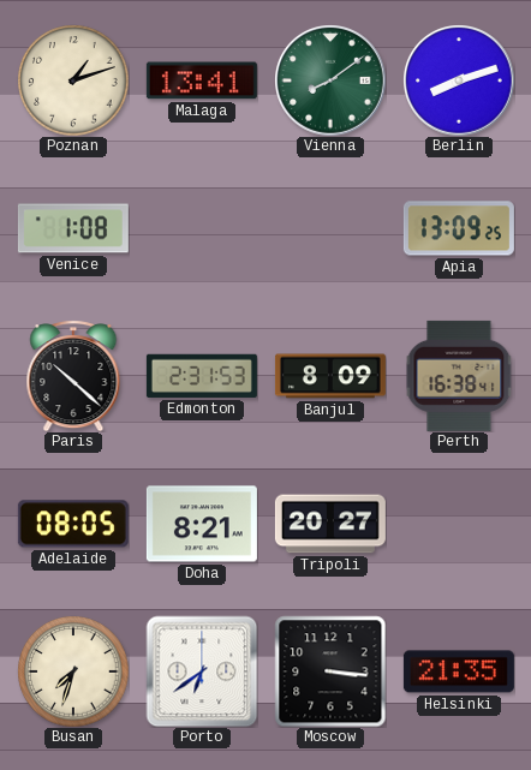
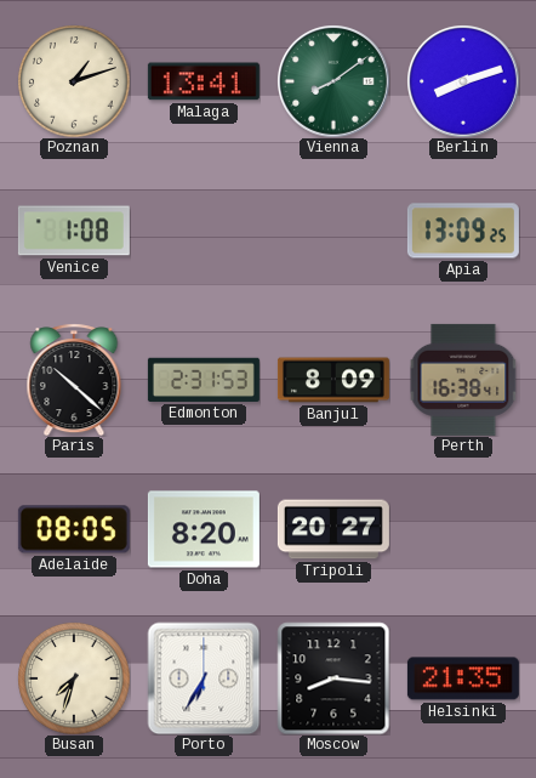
Doha: 8:21 -> 8:20 (204, 529)
Porto: 6:39 -> 6:35 (204, 678)
Moscow: 3:16 -> 8:16 (333, 678)
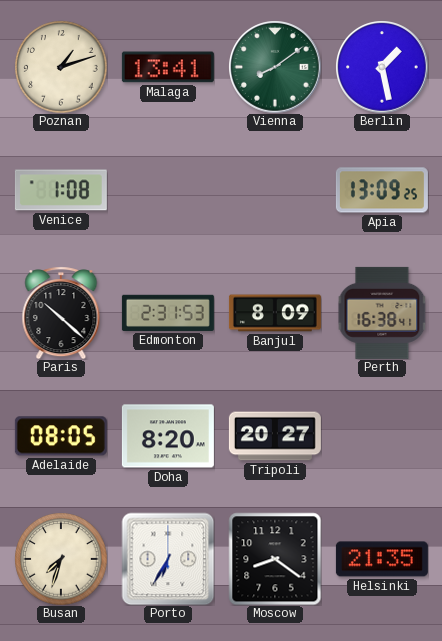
Berlin: 8:12 -> 1:28 (382, 67)
Moscow: 8:16 -> 8:21 (275, 559)
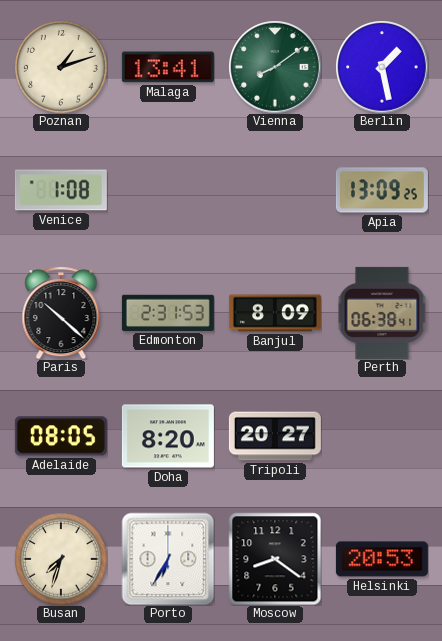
Perth: 16:38 -> 06:38 (382, 313)
Helsinki: 21:35 -> 20:53 (382, 559)
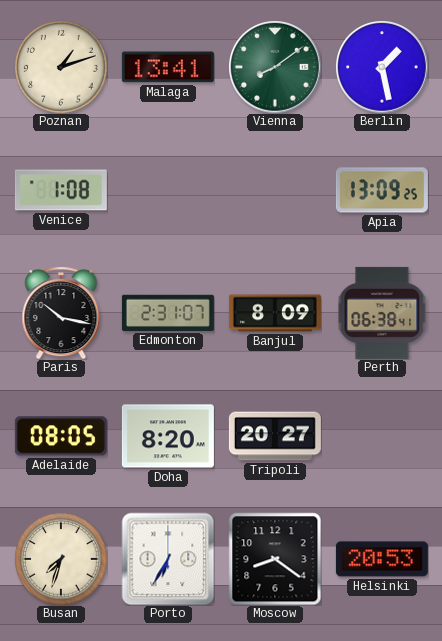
Paris: 10:22 -> 10:17 (61, 313)
Edmonton: 2:31:53 -> 2:31:07 (168, 313)
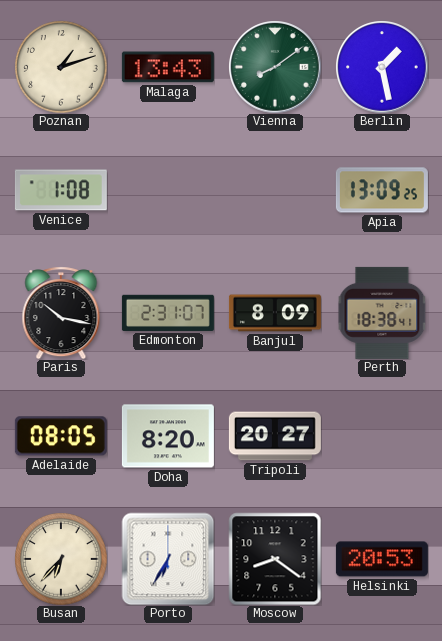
Malaga: 13:41 -> 13:43 (168, 67)
Perth: 06:38 -> 18:38 (382, 313)
Busan: 7:33 -> 6:37 (61, 559)
